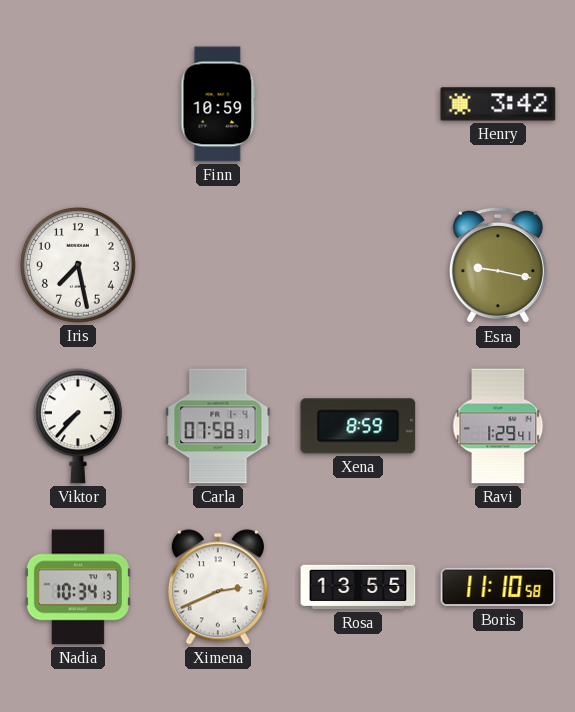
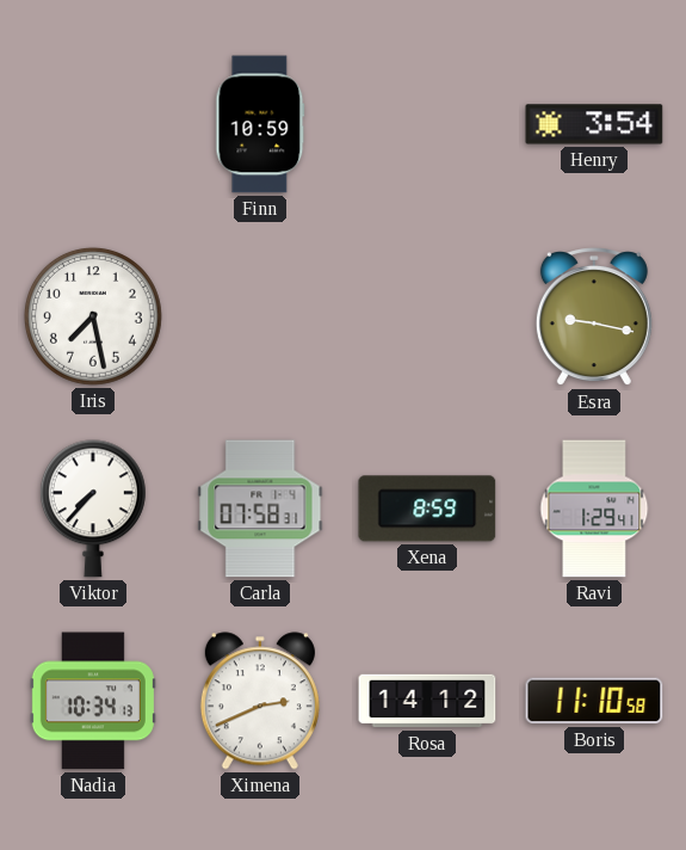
Henry: 3:42 -> 3:54 (594, 124)
Rosa: 13:55 -> 14:12 (427, 701)
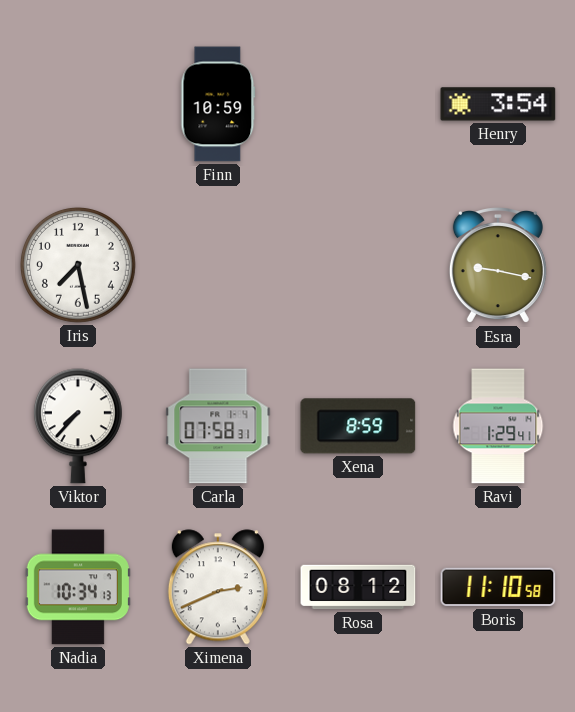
Rosa: 14:12 -> 08:12 (358, 587)
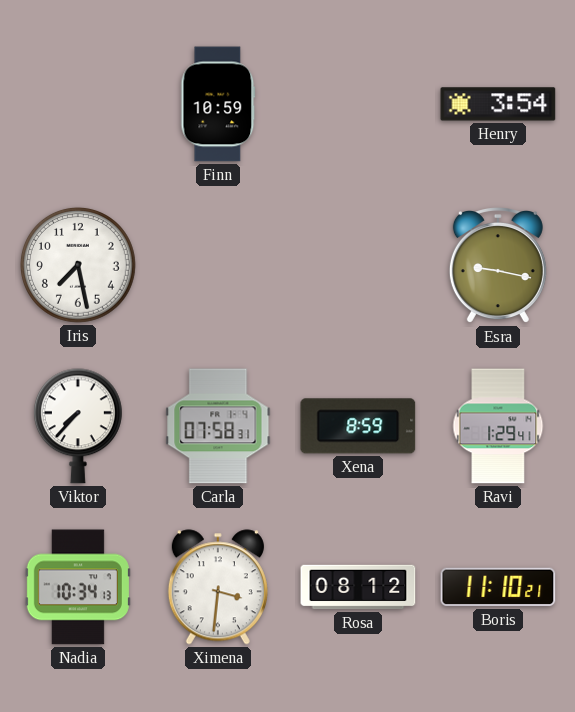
Ximena: 2:41 -> 3:31 (218, 587)
Boris: 11:10:58 -> 11:10:21 (498, 587)
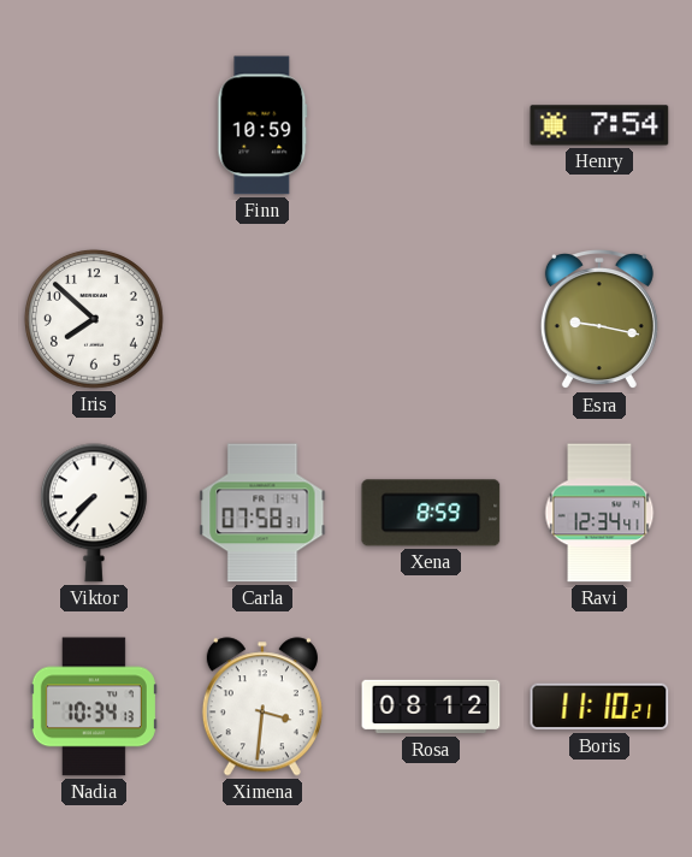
Henry: 3:54 -> 7:54 (599, 125)
Iris: 7:28 -> 7:52 (94, 319)
Ravi: 1:29 -> 12:34 (599, 513)
